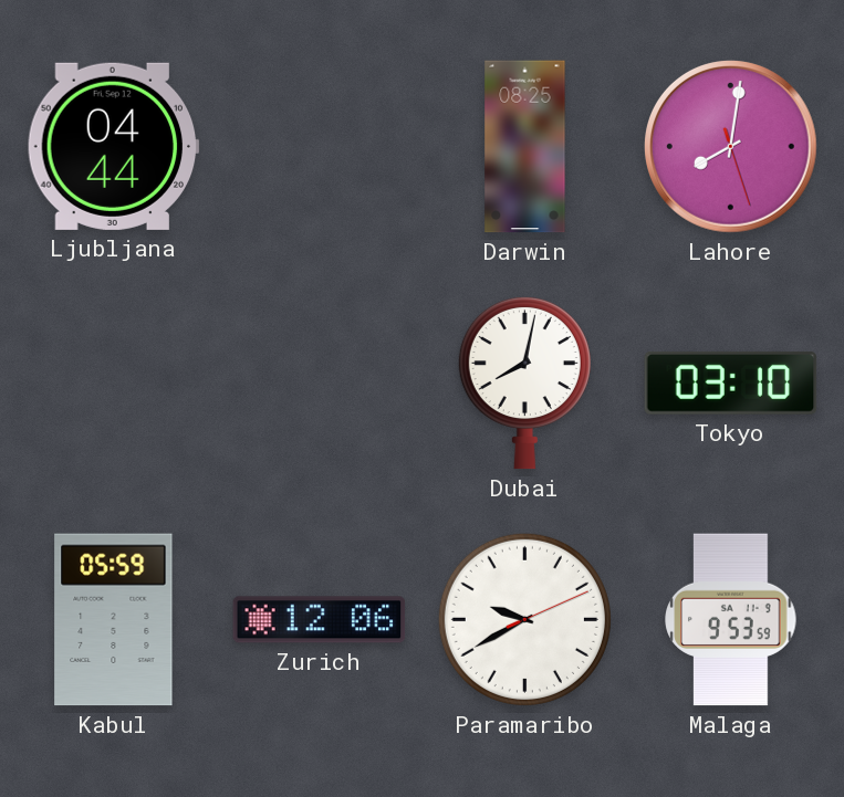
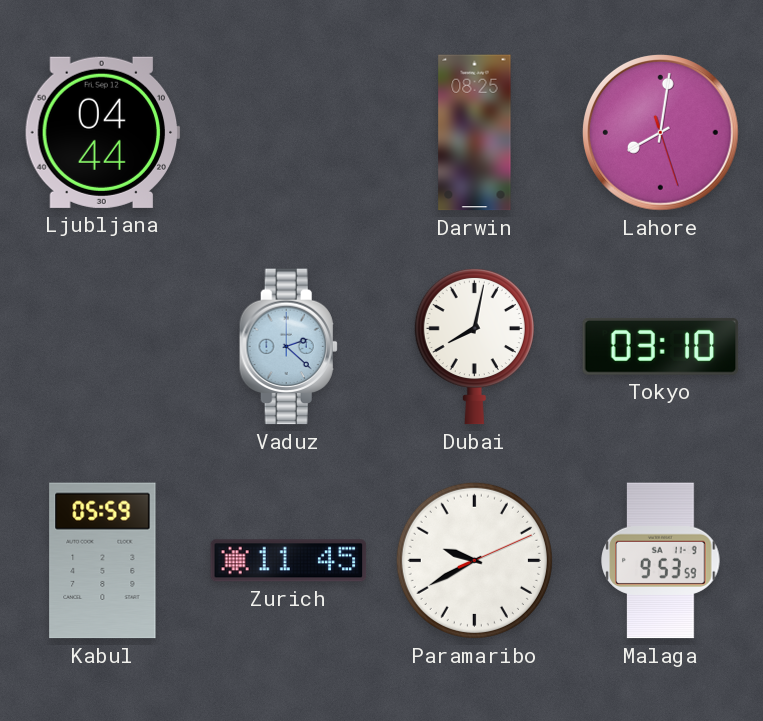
Vaduz: none -> 2:22 (288, 347)
Zurich: 12:06 -> 11:45 (289, 561)
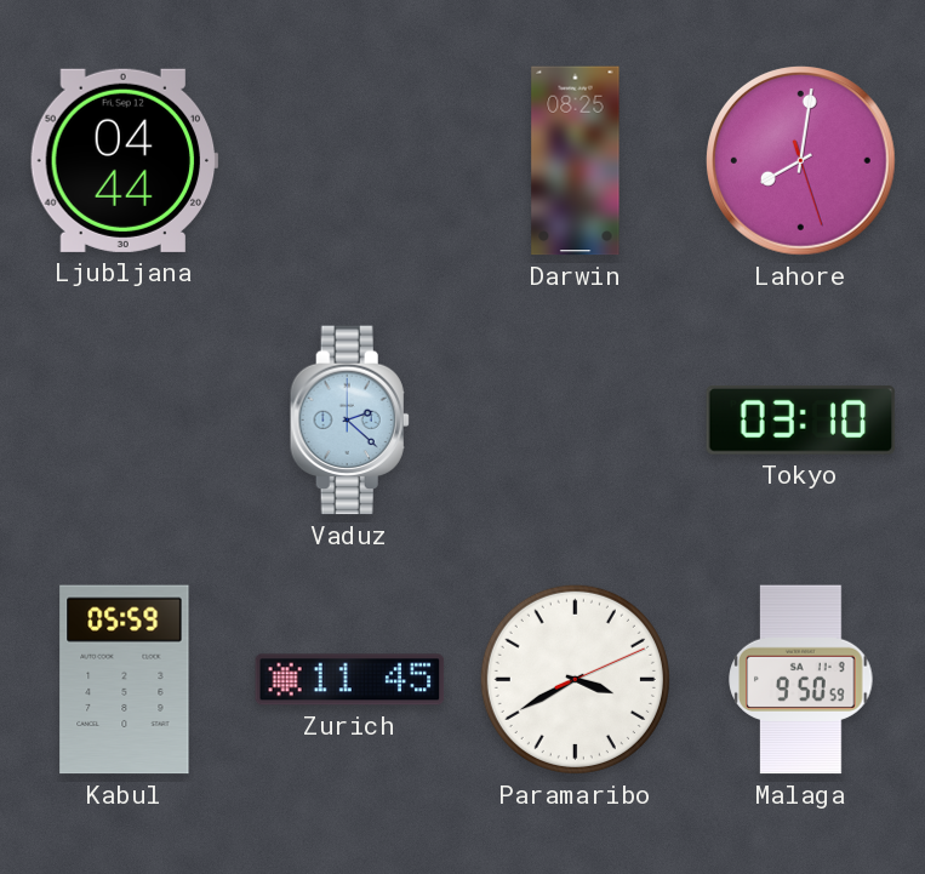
Dubai: 8:02 -> none (474, 346)
Paramaribo: 9:40 -> 3:40 (575, 679)
Malaga: 9:53 -> 9:50 (801, 680)
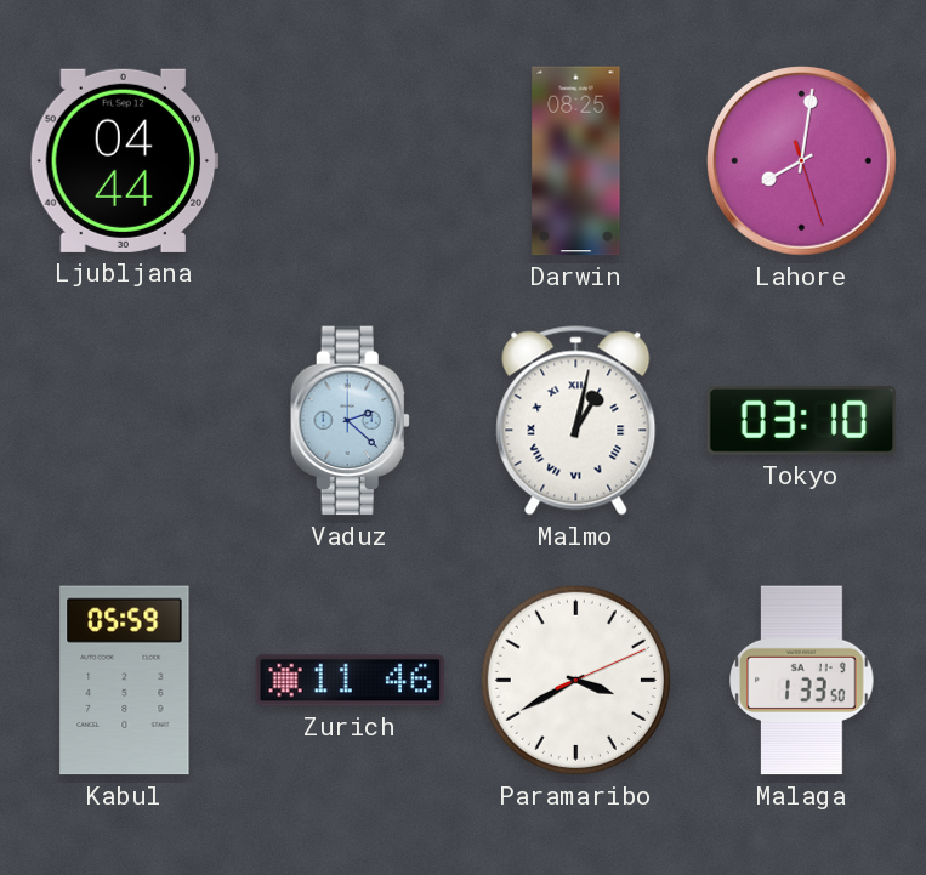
Malmo: none -> 1:02 (576, 421)
Zurich: 11:45 -> 11:46 (351, 681)
Malaga: 9:50 -> 1:33 (802, 681)
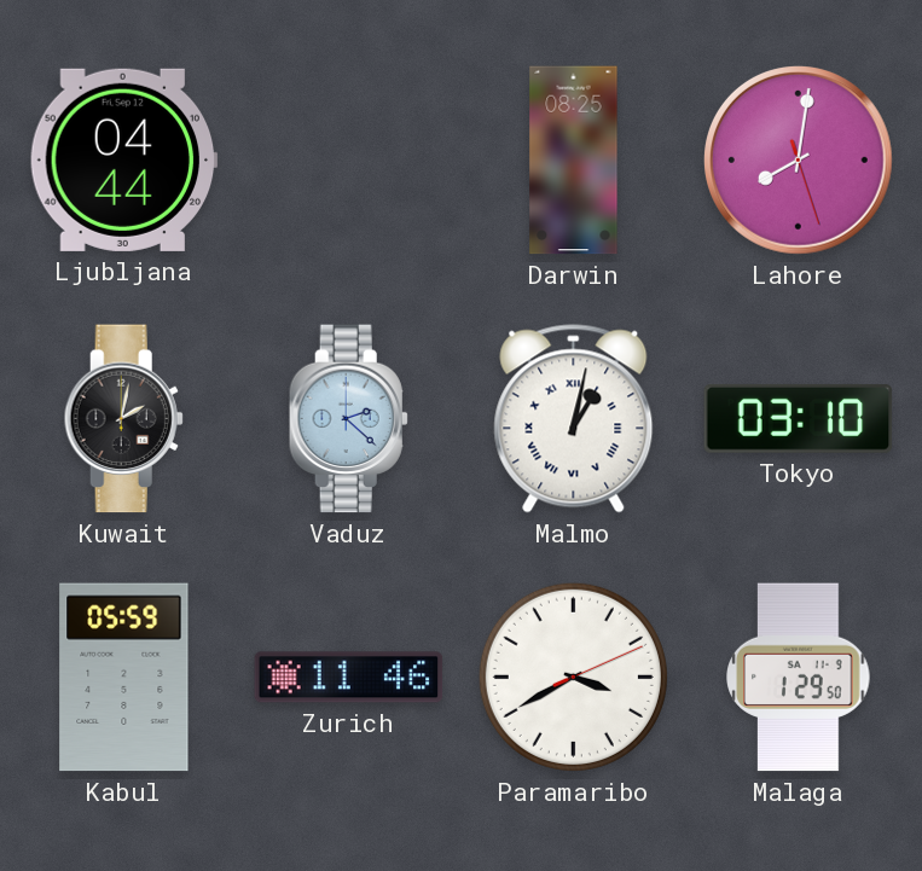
Kuwait: none -> 2:02 (123, 419)
Malaga: 1:33 -> 1:29 (799, 678)
